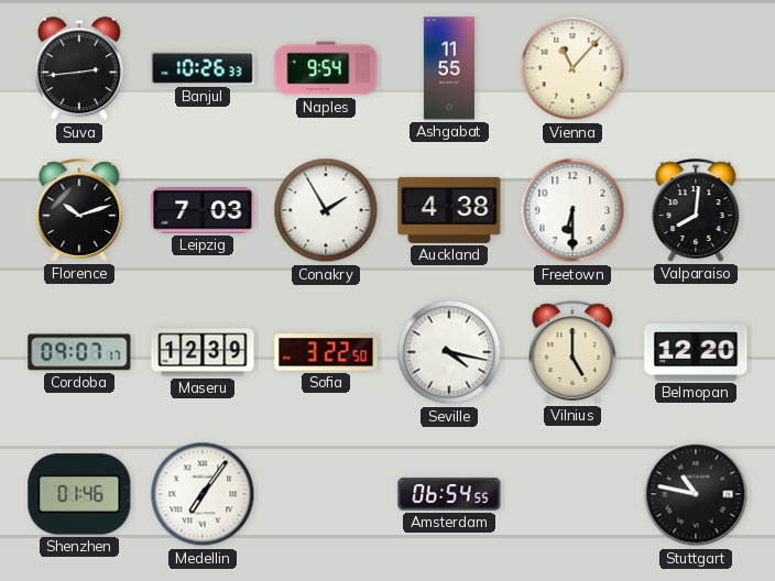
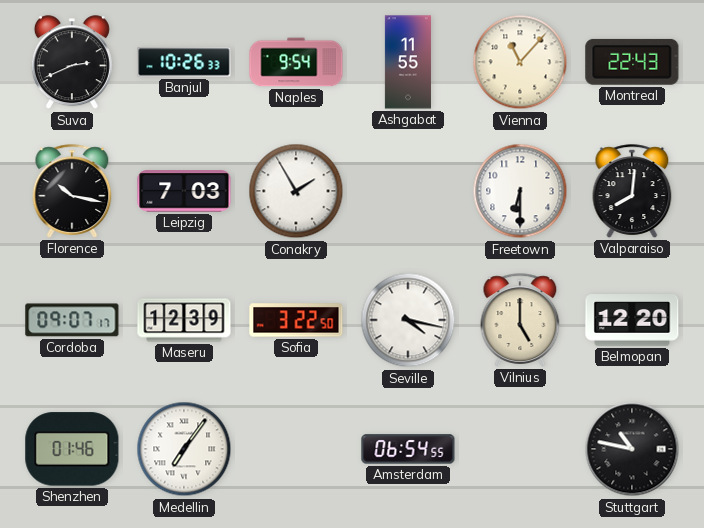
Suva: 2:44 -> 2:41 (72, 63)
Montreal: none -> 22:43 (632, 62)
Florence: 10:12 -> 10:17 (72, 191)
Auckland: 4:38 -> none (449, 210)
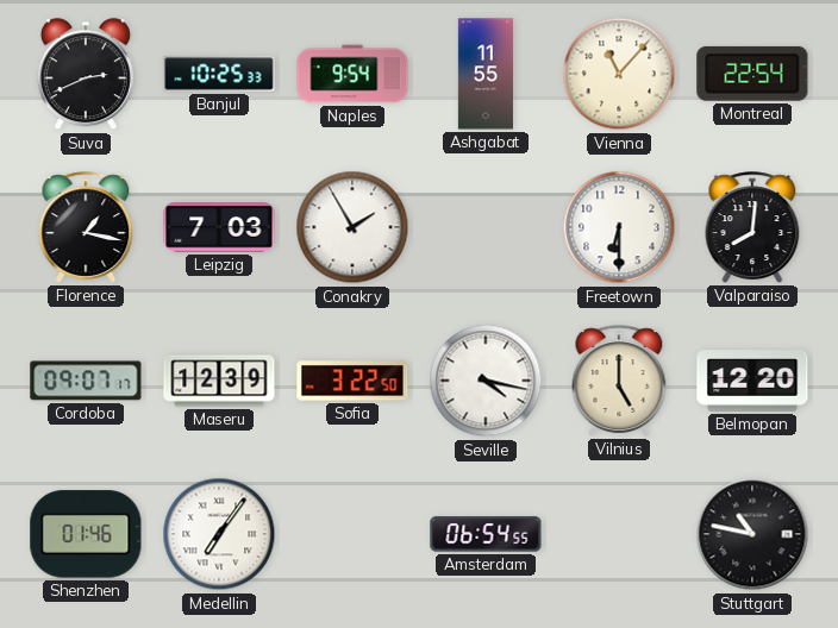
Banjul: 10:26 -> 10:25 (219, 74)
Montreal: 22:43 -> 22:54 (752, 74)
Florence: 10:17 -> 1:17 (86, 227)
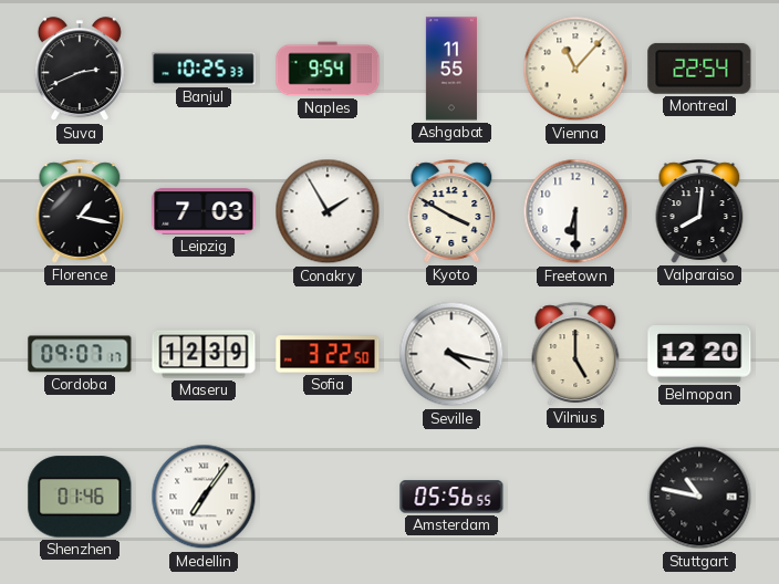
Kyoto: none -> 3:50 (451, 211)
Amsterdam: 06:54 -> 05:56 (451, 497)
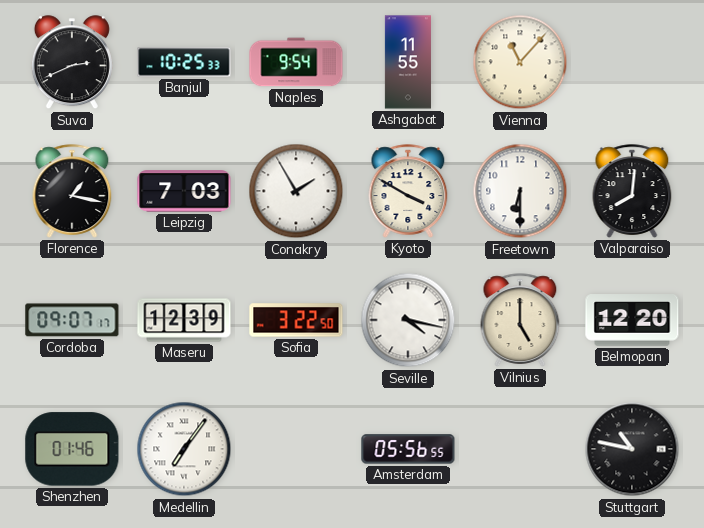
Montreal: 22:54 -> none (699, 69)
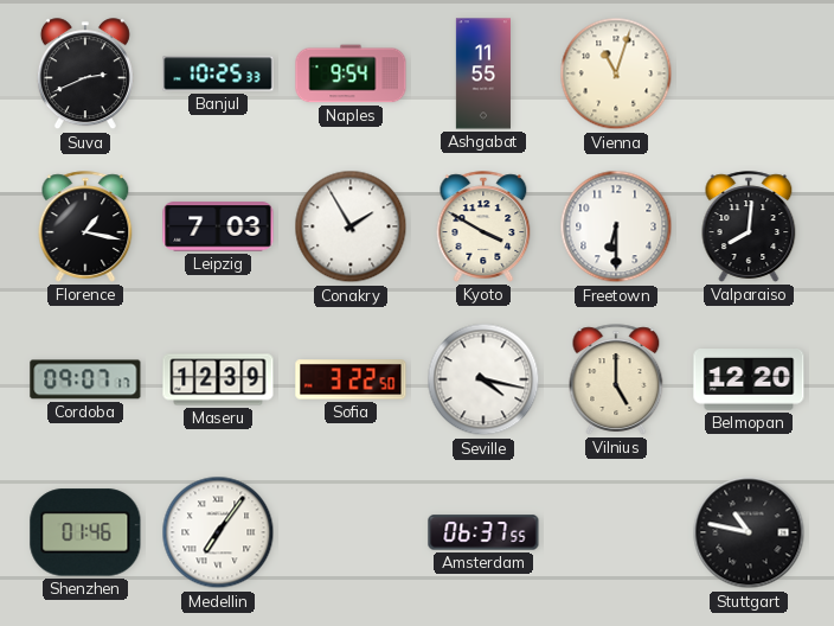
Vienna: 11:07 -> 11:03 (616, 74)
Amsterdam: 05:56 -> 06:37 (483, 532)
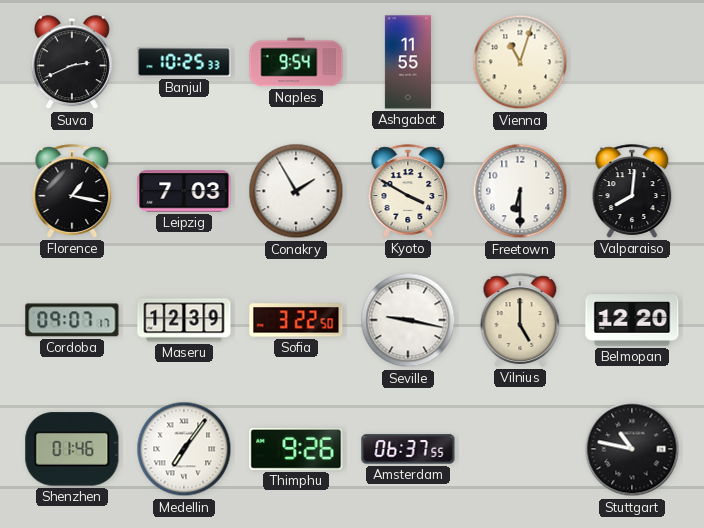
Seville: 4:17 -> 9:17 (408, 320)
Thimphu: none -> 9:26 (296, 449)
